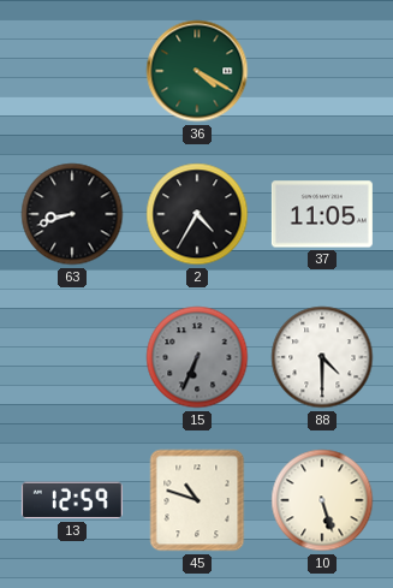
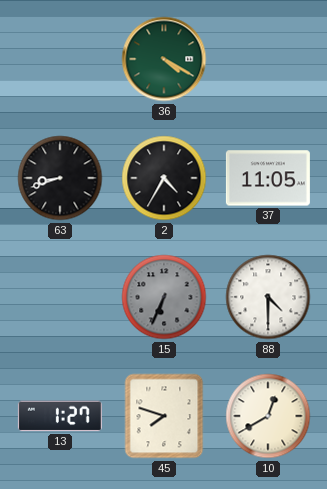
13: 12:59 -> 1:27 (60, 416)
45: 10:48 -> 7:48 (164, 416)
10: 5:27 -> 12:40 (268, 416)
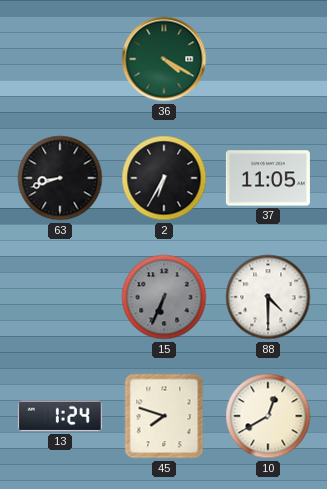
2: 4:35 -> 6:35 (164, 178)
13: 1:27 -> 1:24 (60, 416)
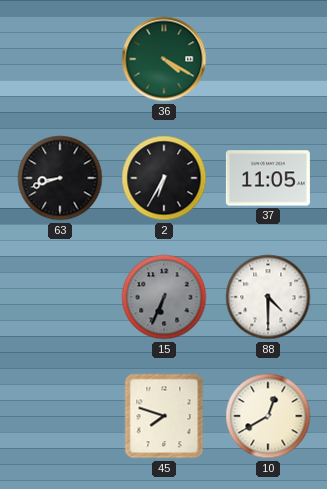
13: 1:24 -> none (60, 416)
